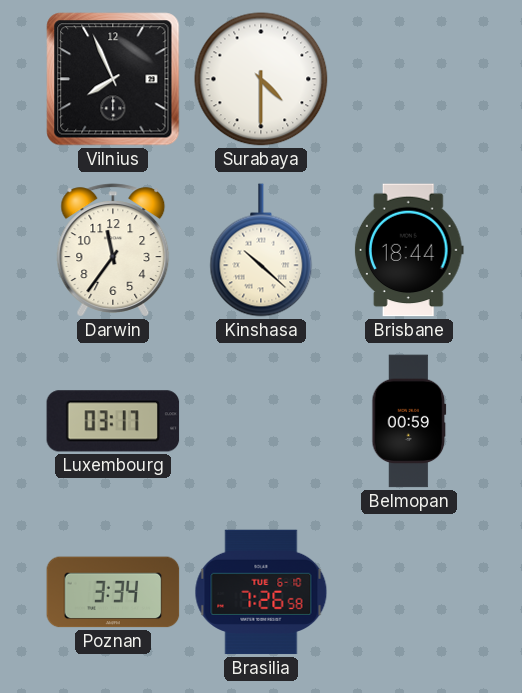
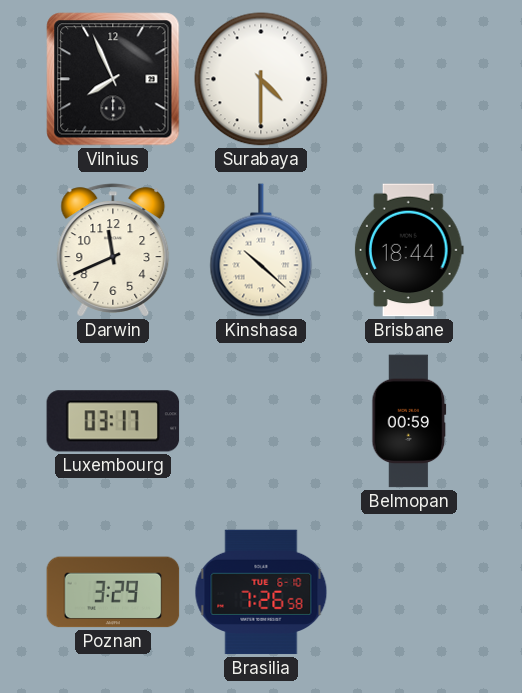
Darwin: 11:36 -> 11:41 (113, 250)
Poznan: 3:34 -> 3:29 (113, 592)
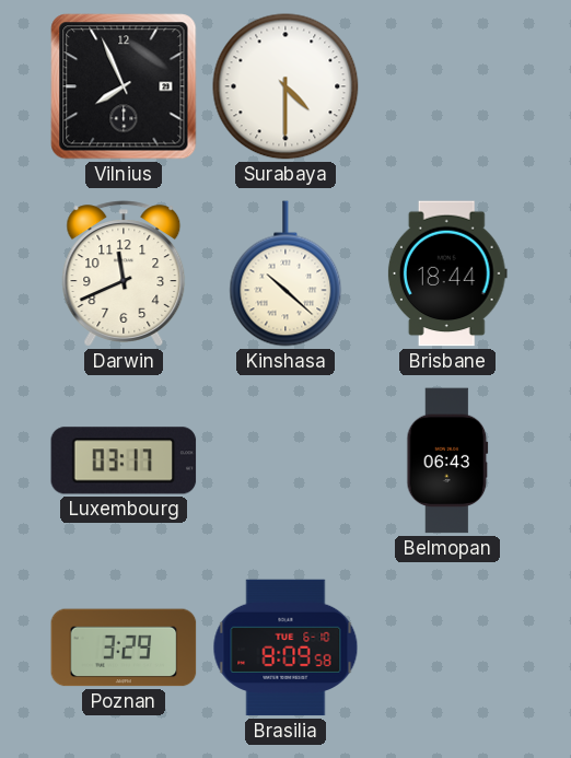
Belmopan: 00:59 -> 06:43 (447, 460)
Brasilia: 7:26 -> 8:09 (285, 648)
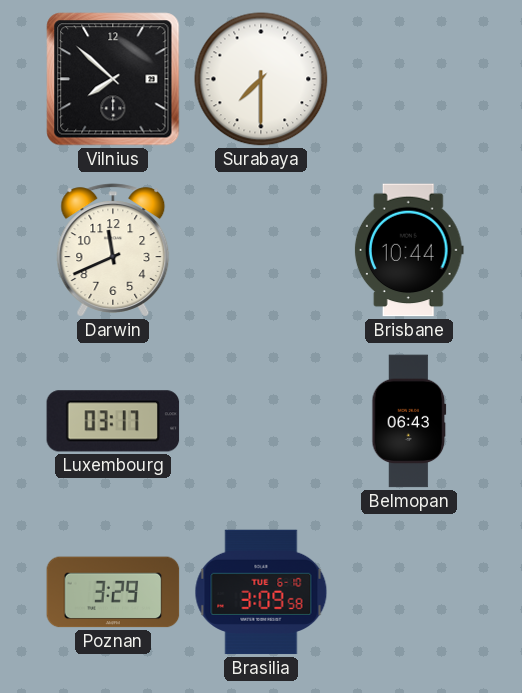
Vilnius: 7:56 -> 7:52 (113, 79)
Surabaya: 4:30 -> 7:30 (261, 79)
Kinshasa: 10:22 -> none (285, 273)
Brisbane: 18:44 -> 10:44 (409, 250)
Brasilia: 8:09 -> 3:09 (261, 592)
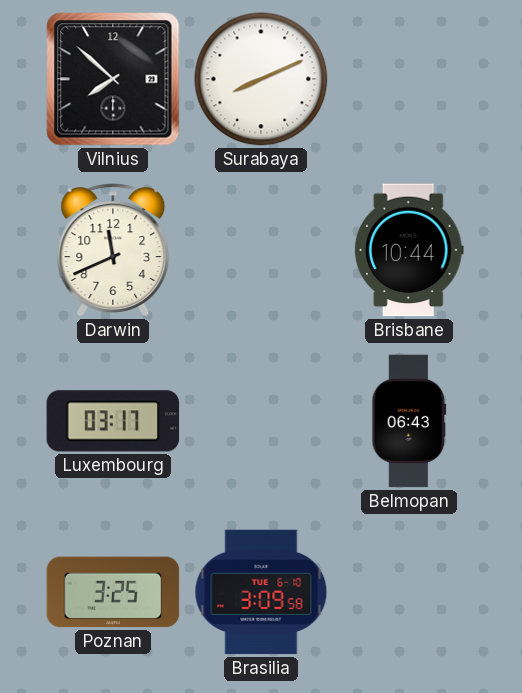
Surabaya: 7:30 -> 8:11 (261, 79)
Poznan: 3:29 -> 3:25 (113, 592)
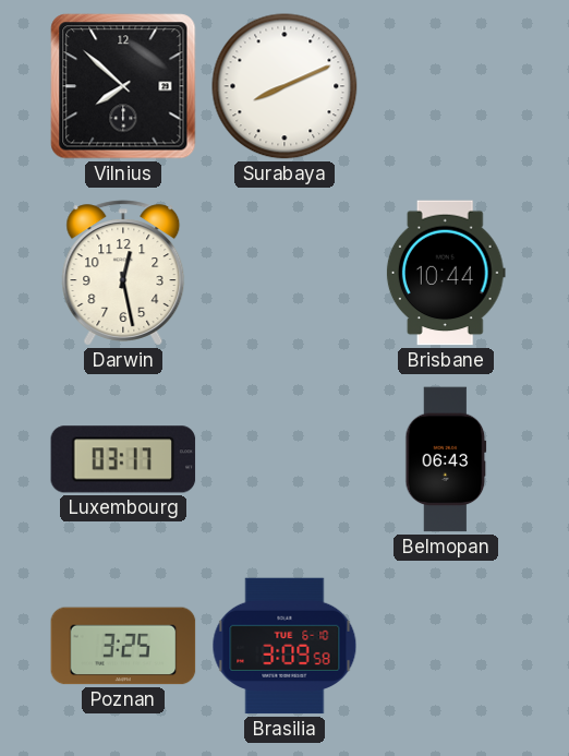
Darwin: 11:41 -> 12:28 (123, 273)
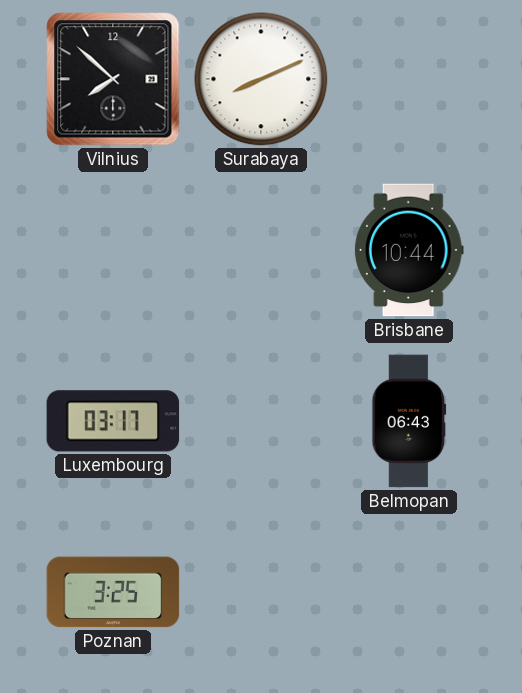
Darwin: 12:28 -> none (123, 273)
Brasilia: 3:09 -> none (284, 646)
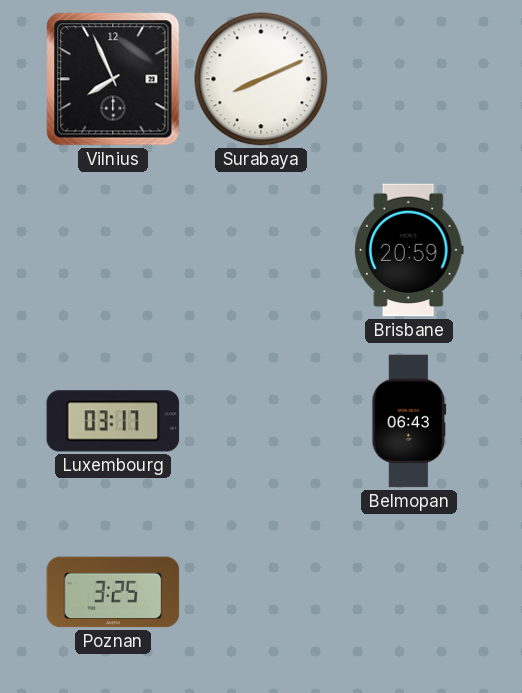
Vilnius: 7:52 -> 7:56 (113, 79)
Brisbane: 10:44 -> 20:59 (409, 250)
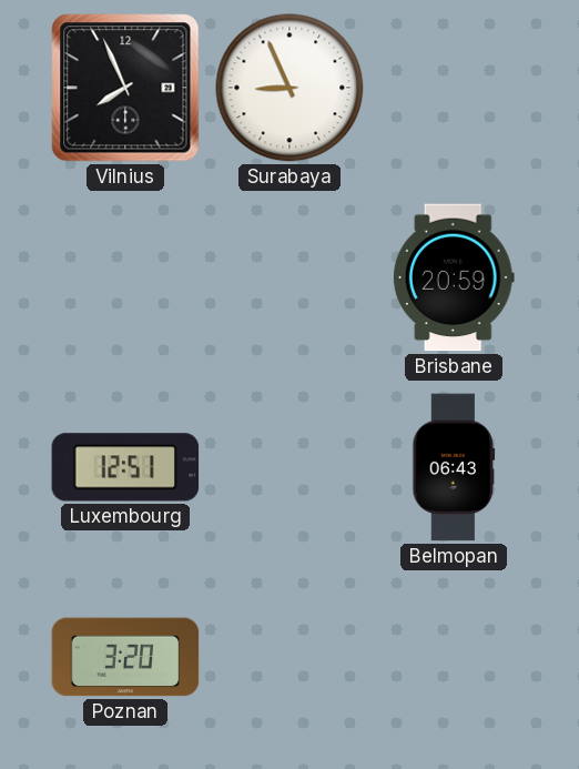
Surabaya: 8:11 -> 8:56 (289, 88)
Luxembourg: 03:17 -> 12:51 (125, 467)
Poznan: 3:25 -> 3:20 (125, 657)
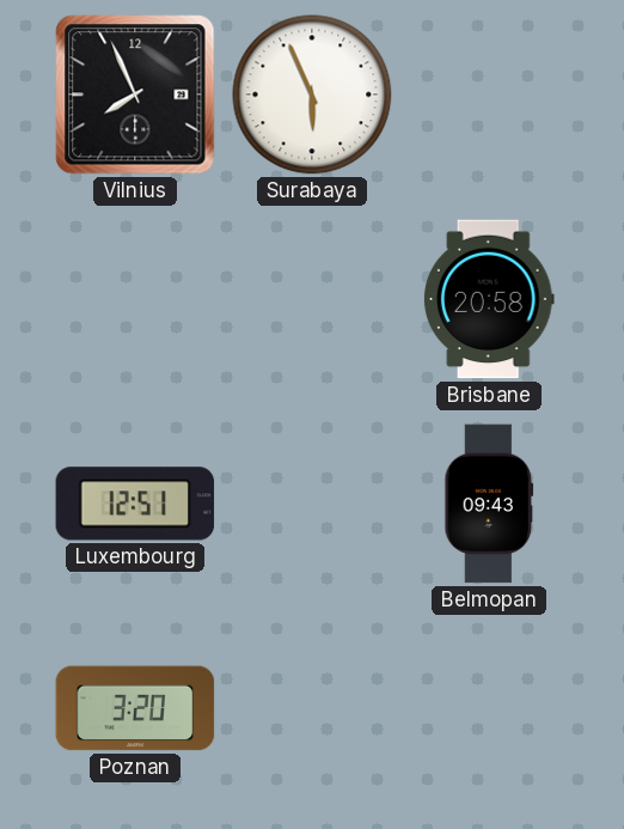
Surabaya: 8:56 -> 5:56 (312, 95)
Brisbane: 20:59 -> 20:58 (489, 299)
Belmopan: 06:43 -> 09:43 (489, 504)
